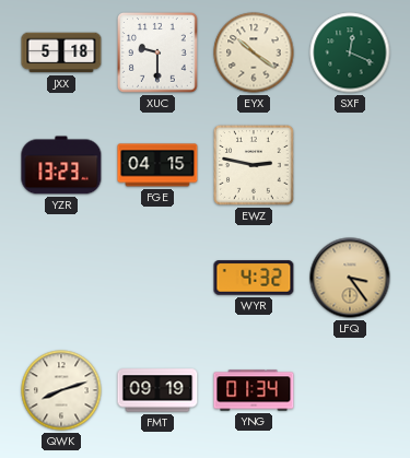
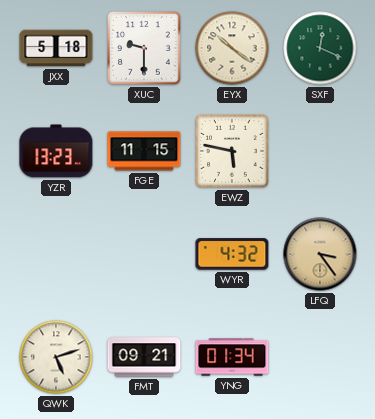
FGE: 04:15 -> 11:15 (144, 151)
EWZ: 2:47 -> 5:47 (232, 151)
QWK: 8:12 -> 5:12 (56, 357)
FMT: 09:19 -> 09:21 (144, 357)
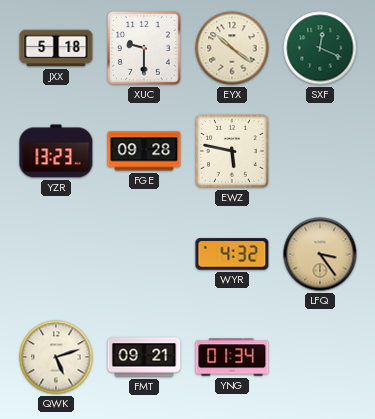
FGE: 11:15 -> 09:28 (144, 151)
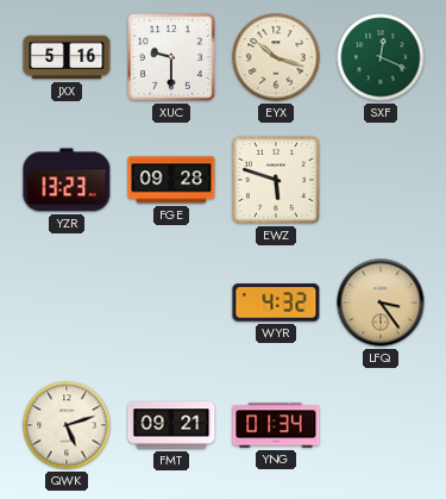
JXX: 5:18 -> 5:16 (67, 57)
EYX: 10:21 -> 10:18 (276, 57)
EWZ: 5:47 -> 5:48 (276, 180)
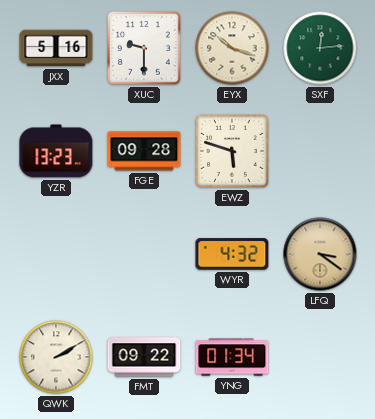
SXF: 12:19 -> 12:14 (320, 48)
LFQ: 3:24 -> 3:21 (320, 254)
QWK: 5:12 -> 2:10 (56, 357)
FMT: 09:21 -> 09:22 (144, 357)
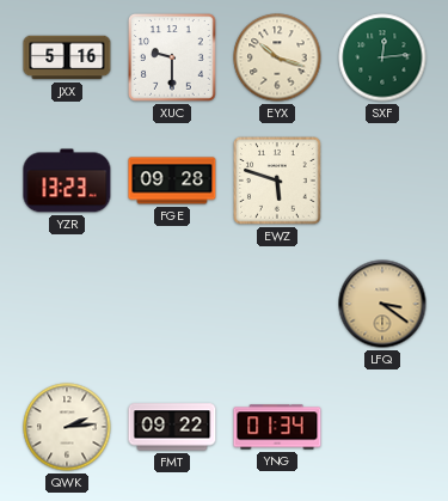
WYR: 4:32 -> none (232, 254)
QWK: 2:10 -> 2:14 (67, 427)
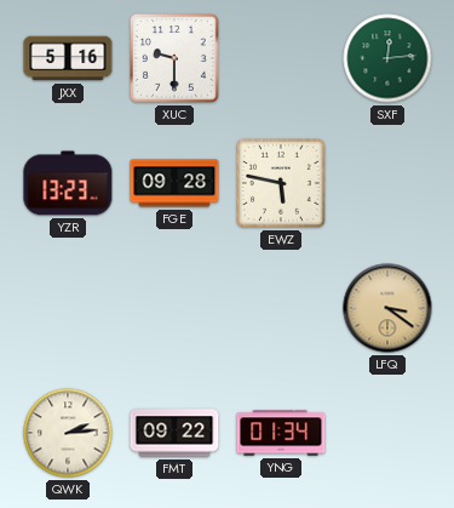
EYX: 10:18 -> none (277, 57)
EWZ: 5:48 -> 5:47 (281, 183)
